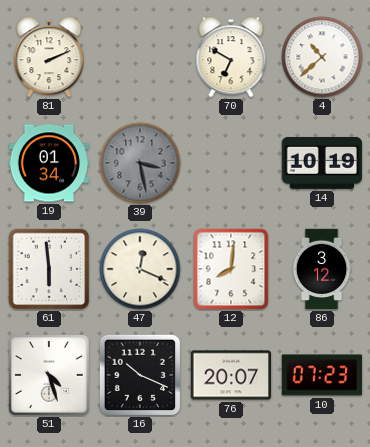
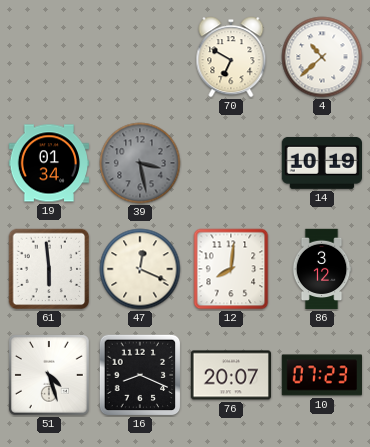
81: 2:11 -> none (49, 57)
16: 10:19 -> 8:19 (140, 375)
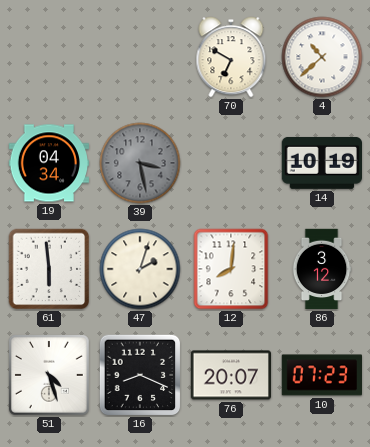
19: 01:34 -> 04:34 (48, 163)
47: 12:19 -> 2:03 (140, 269)
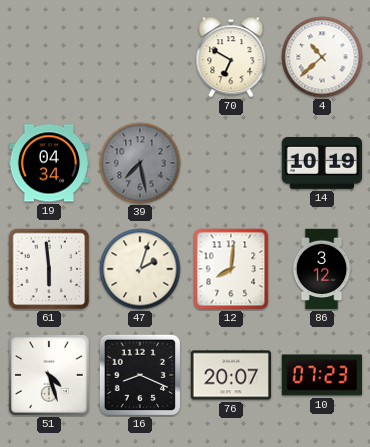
39: 3:28 -> 7:28 (140, 163)
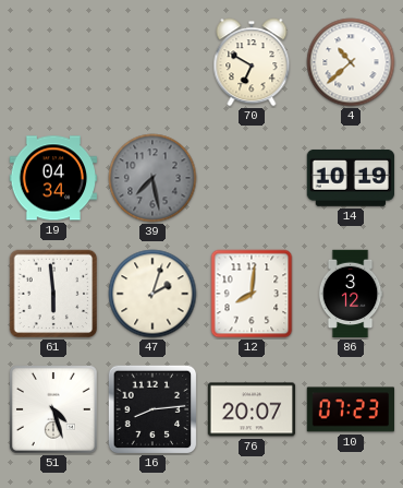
16: 8:19 -> 8:14 (152, 409)
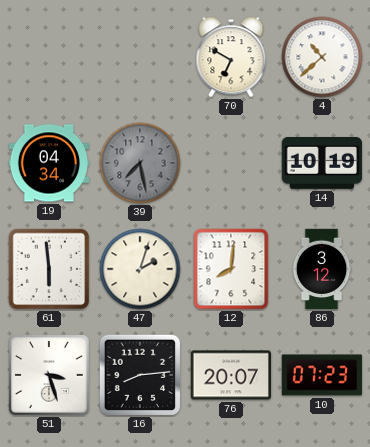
51: 4:27 -> 3:27 (49, 375)
